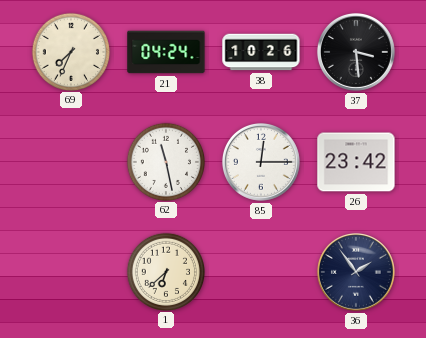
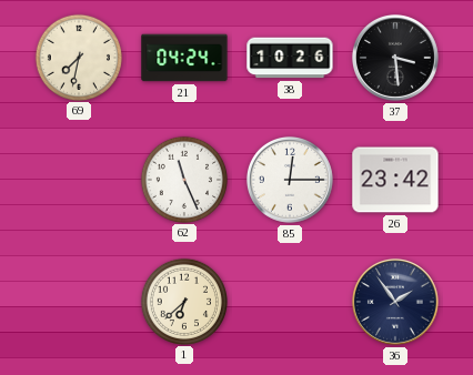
69: 7:34 -> 7:32 (78, 57)
62: 11:28 -> 11:26 (183, 179)
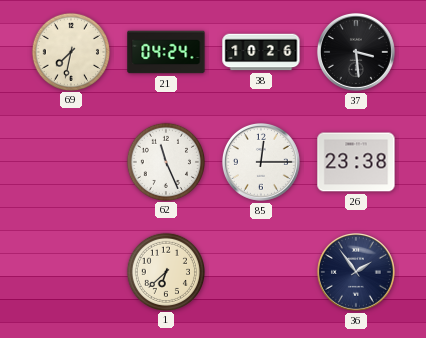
26: 23:42 -> 23:38 (356, 162)
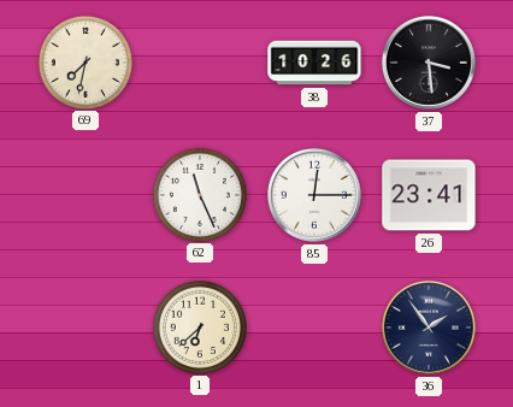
21: 04:24 -> none (166, 52)
26: 23:38 -> 23:41 (429, 195)
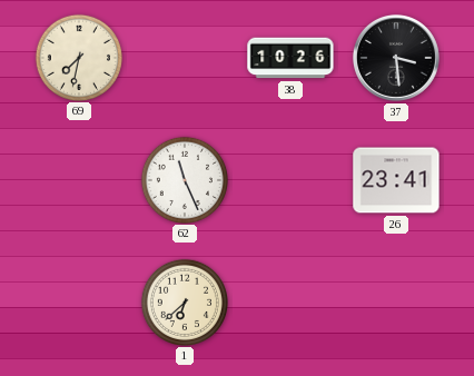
85: 12:15 -> none (314, 195)
36: 1:54 -> none (429, 328)
